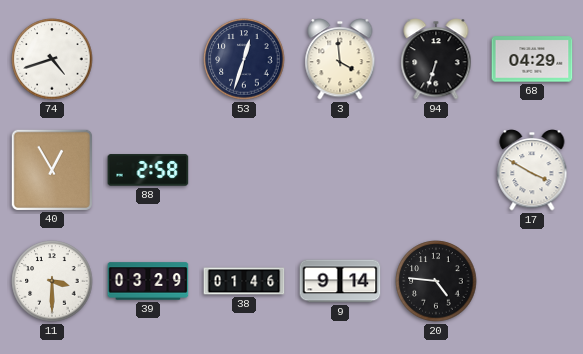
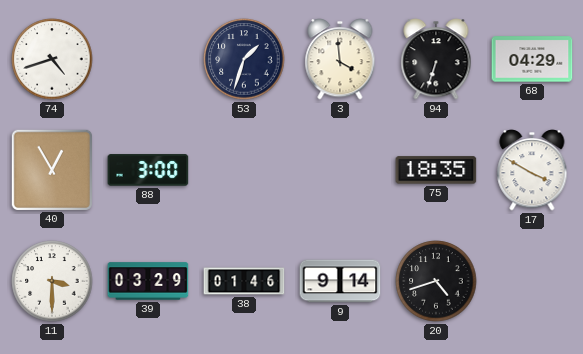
53: 12:33 -> 1:33 (244, 59)
88: 2:58 -> 3:00 (148, 170)
75: none -> 18:35 (436, 170)
20: 4:46 -> 4:42 (436, 281)
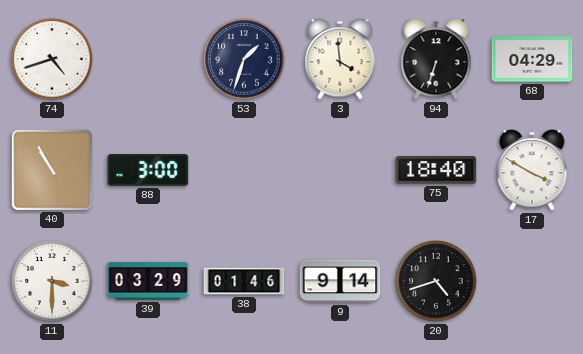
40: 12:55 -> 10:55 (51, 169)
75: 18:35 -> 18:40 (436, 170)
